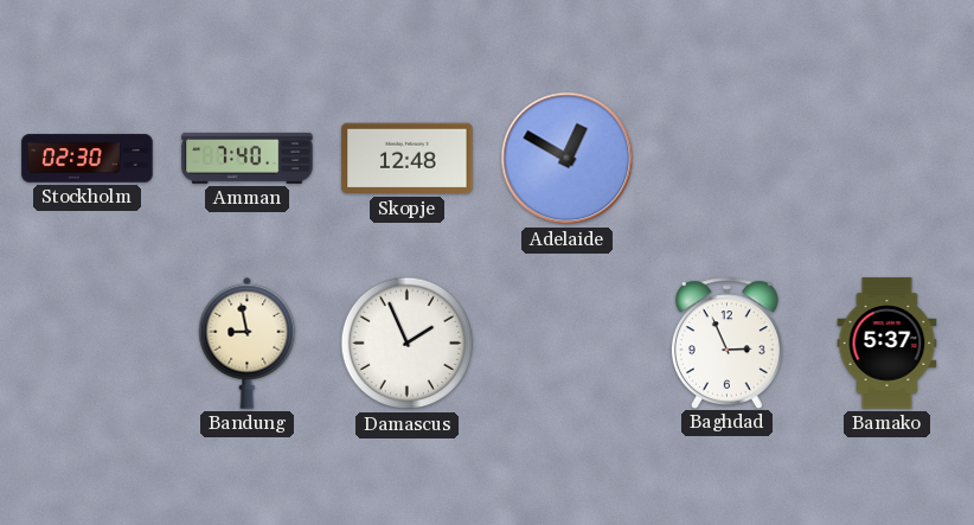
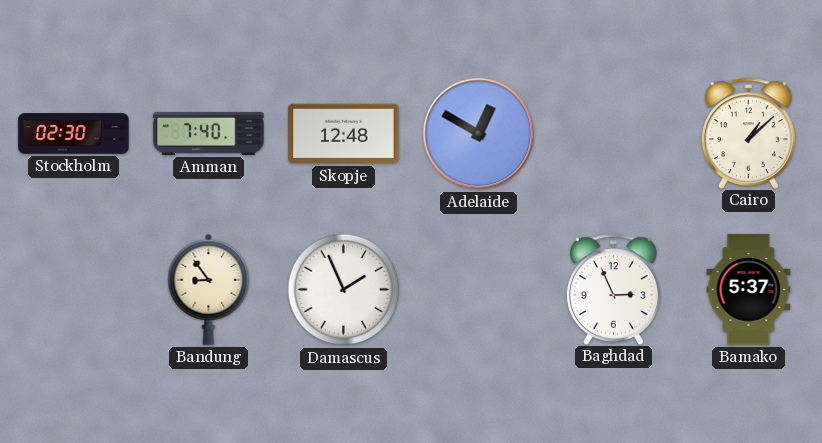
Cairo: none -> 1:08 (748, 133)
Bandung: 8:58 -> 8:54 (209, 289)
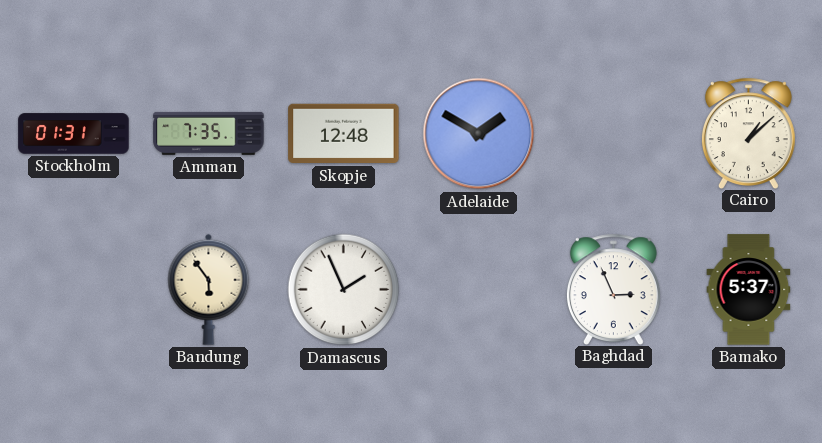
Stockholm: 02:30 -> 01:31 (74, 134)
Amman: 7:40 -> 7:35 (209, 133)
Adelaide: 12:50 -> 1:50 (479, 134)
Bandung: 8:54 -> 5:54 (209, 289)
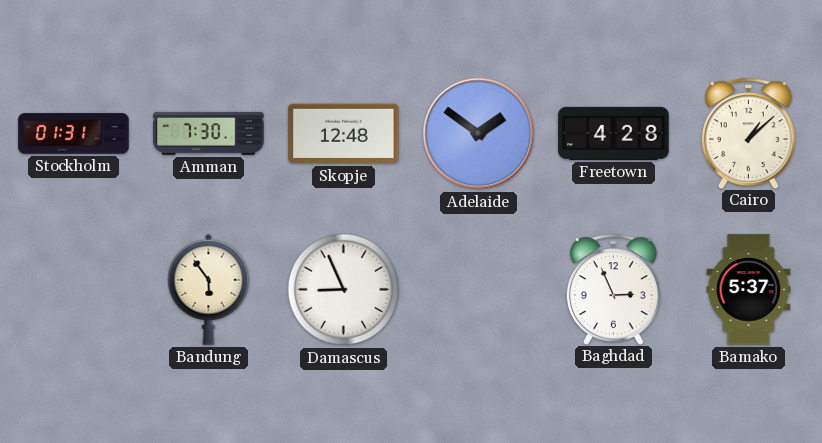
Amman: 7:35 -> 7:30 (209, 133)
Adelaide: 1:50 -> 1:51 (479, 134)
Freetown: none -> 4:28 (614, 133)
Damascus: 1:56 -> 8:56 (344, 290)
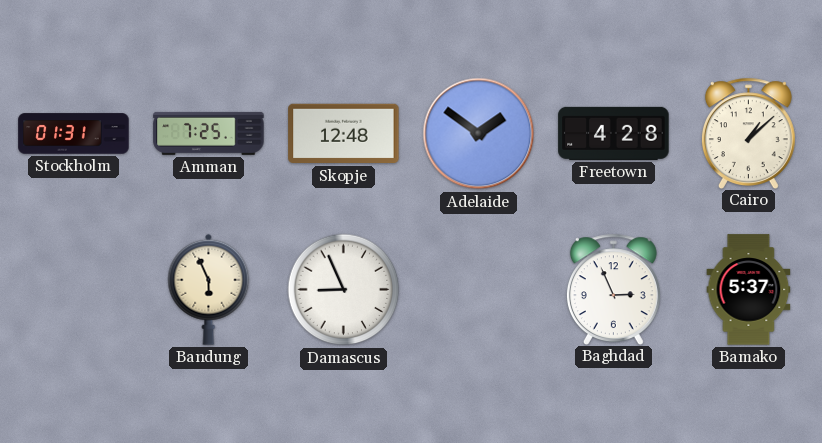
Amman: 7:30 -> 7:25 (209, 133)
Bandung: 5:54 -> 5:56 (209, 289)
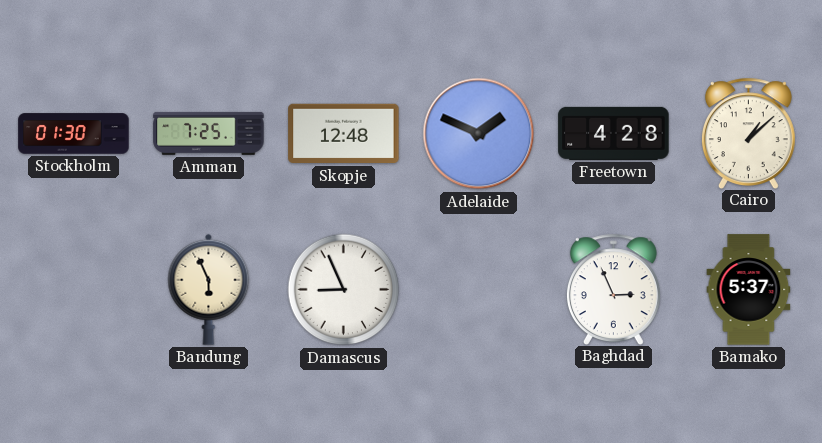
Stockholm: 01:31 -> 01:30 (74, 134)
Adelaide: 1:51 -> 1:49 (479, 134)
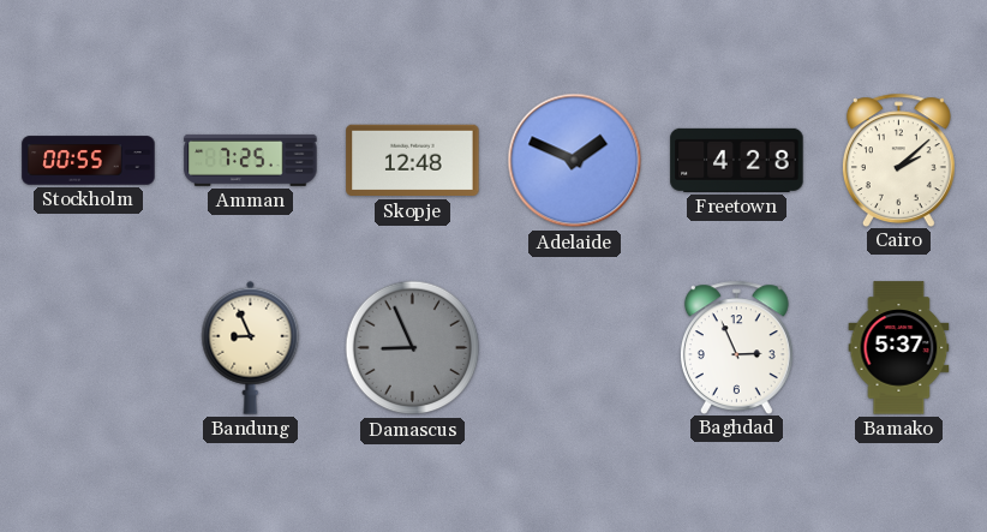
Stockholm: 01:30 -> 00:55 (89, 161)
Cairo: 1:08 -> 2:08 (898, 160)
Bandung: 5:56 -> 8:56 (251, 347)
Damascus dial: white -> grey (413, 348)
